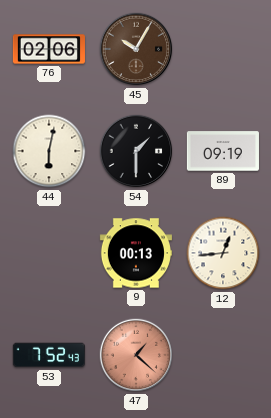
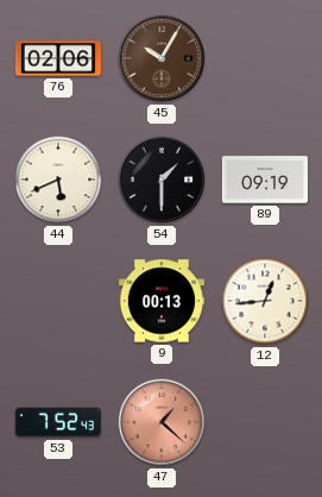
44: 6:02 -> 5:41 (58, 180)
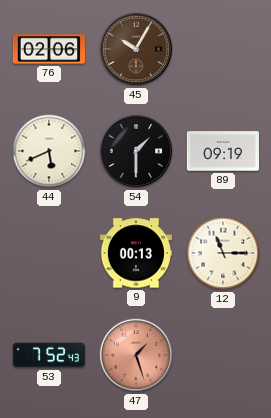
12: 12:44 -> 11:15 (223, 253)
47: 1:22 -> 1:27 (136, 355)
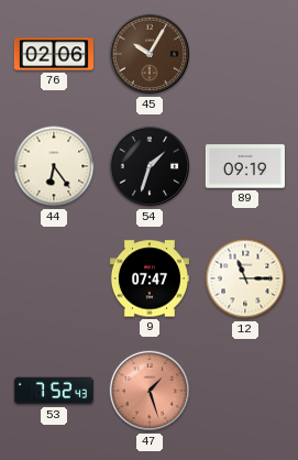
44: 5:41 -> 6:24 (54, 166)
54: 1:30 -> 1:33 (150, 166)
9: 00:13 -> 07:47 (150, 278)
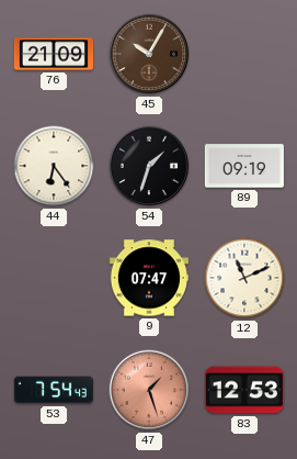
76: 02:06 -> 21:09 (54, 54)
12: 11:15 -> 11:11 (244, 278)
53: 7:52 -> 7:54 (54, 390)
83: none -> 12:53 (244, 390)
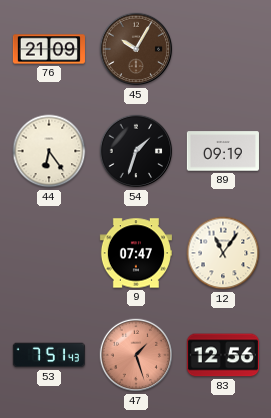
12: 11:11 -> 11:06 (223, 253)
53: 7:54 -> 7:51 (49, 355)
83: 12:53 -> 12:56 (223, 355)
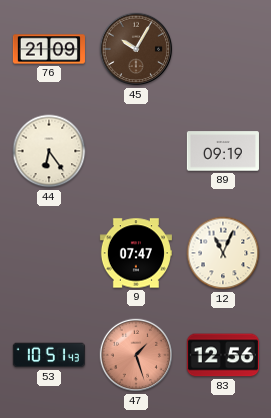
54: 1:33 -> none (136, 151)
12: 11:06 -> 11:04 (223, 253)
53: 7:51 -> 10:51 (49, 355)
